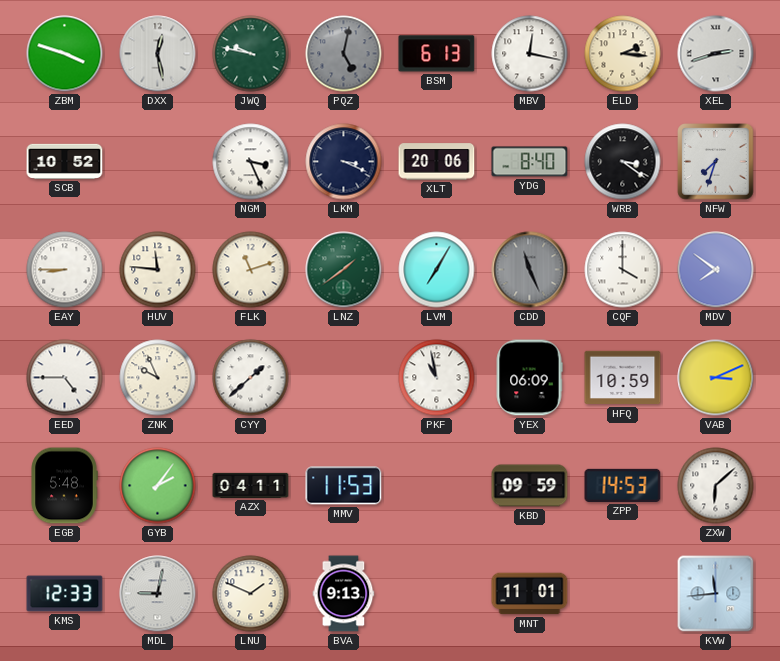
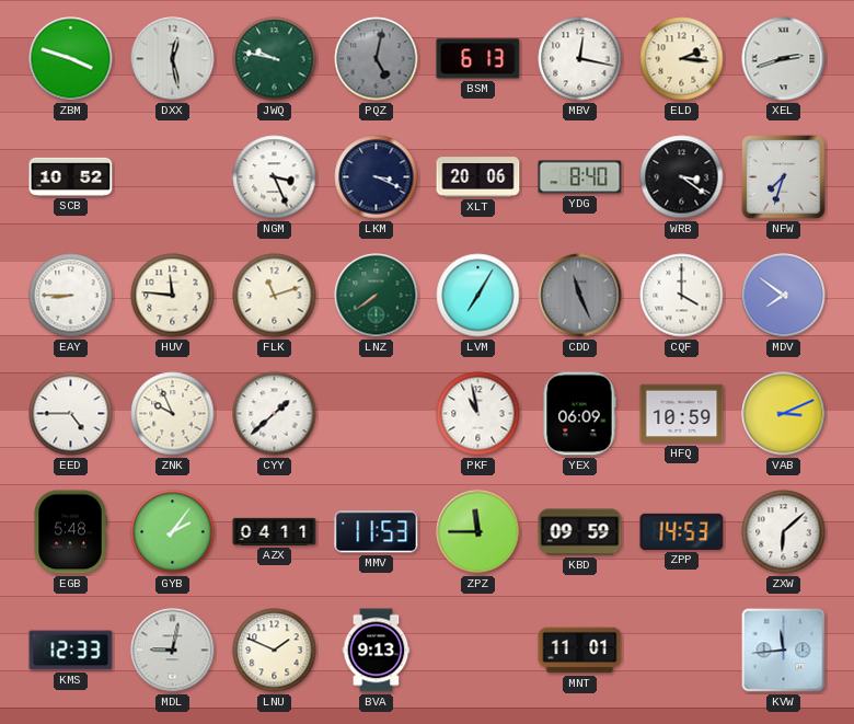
LNZ: 1:39 -> 7:39 (377, 296)
ZPZ: none -> 11:45 (478, 532)
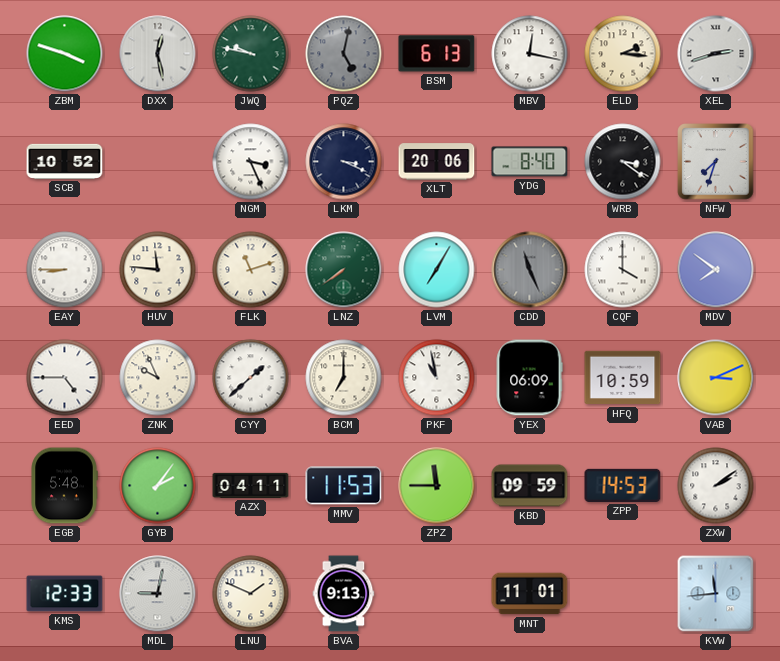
BCM: none -> 7:00 (344, 378)
ZXW: 6:08 -> 2:09 (716, 486)
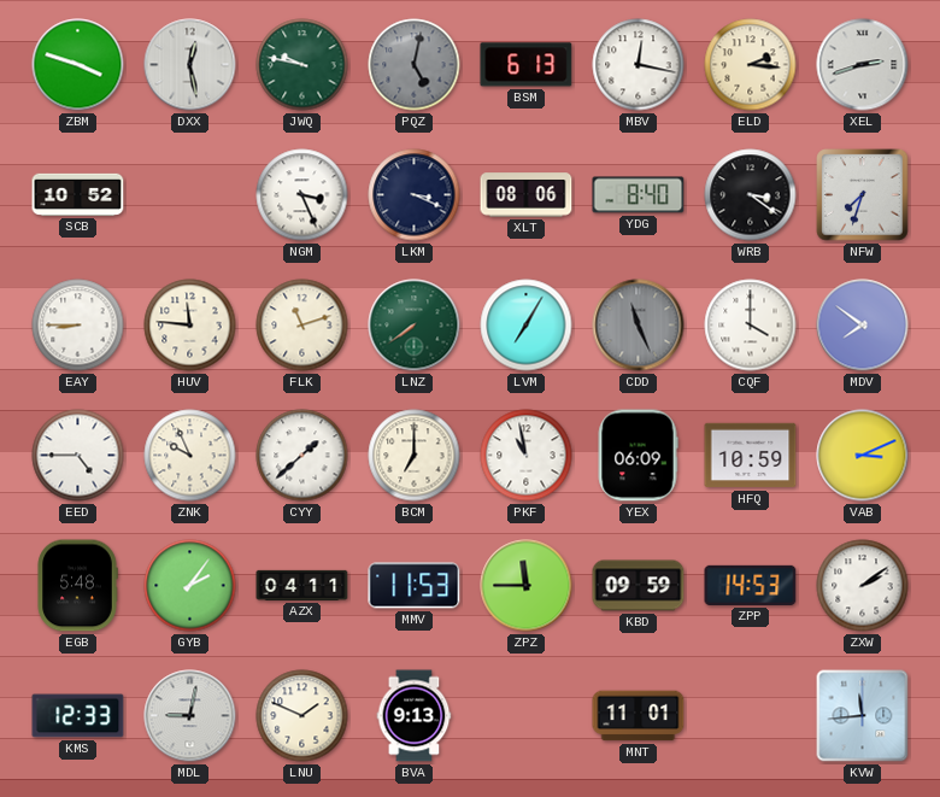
XLT: 20:06 -> 08:06 (527, 195)
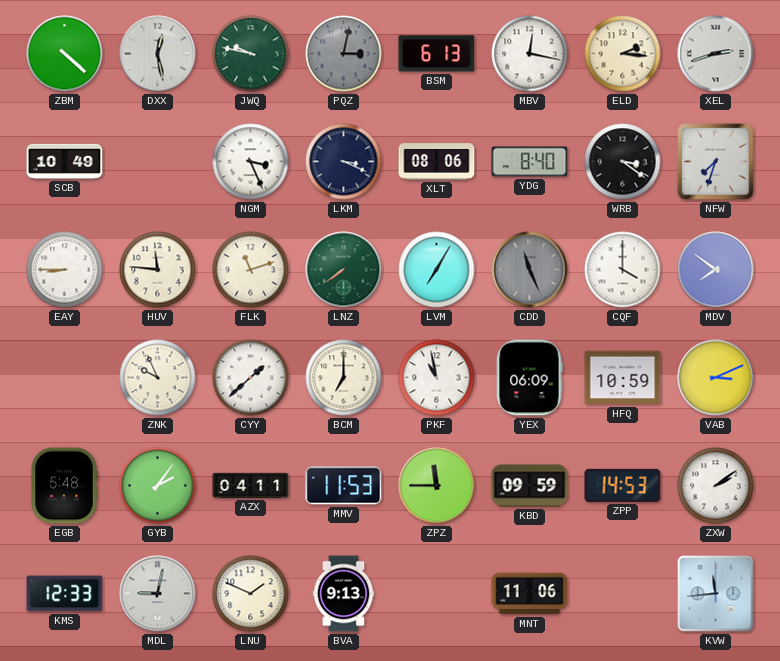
ZBM: 3:48 -> 4:22 (65, 54)
PQZ: 5:02 -> 3:02 (344, 54)
SCB: 10:52 -> 10:49 (65, 161)
EED: 4:45 -> none (78, 456)
MNT: 11:01 -> 11:06 (530, 594)
